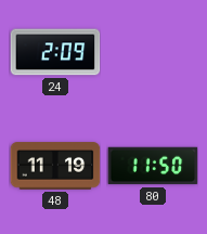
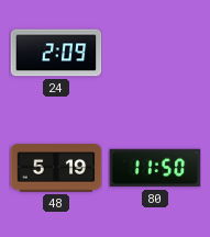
48: 11:19 -> 5:19 (56, 168)
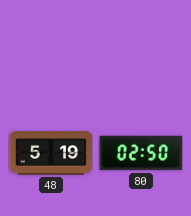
24: 2:09 -> none (56, 53)
80: 11:50 -> 02:50 (141, 153)
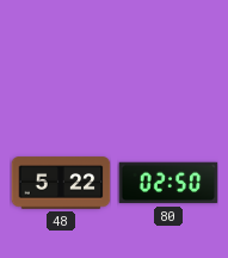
48: 5:19 -> 5:22 (61, 183)
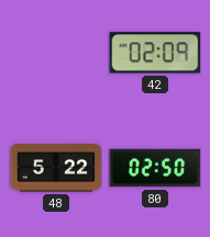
42: none -> 02:09 (155, 53)
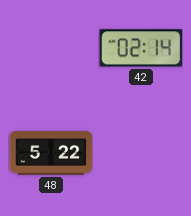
42: 02:09 -> 02:14 (141, 48)
80: 02:50 -> none (155, 168)
